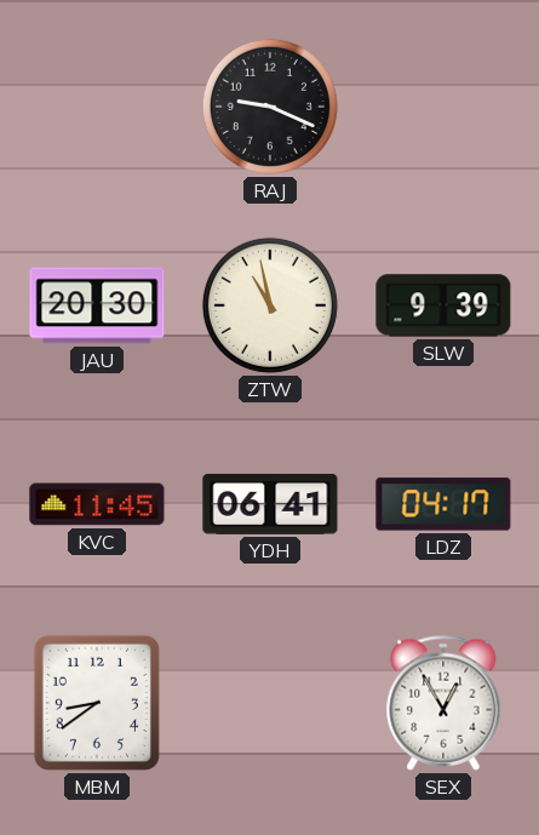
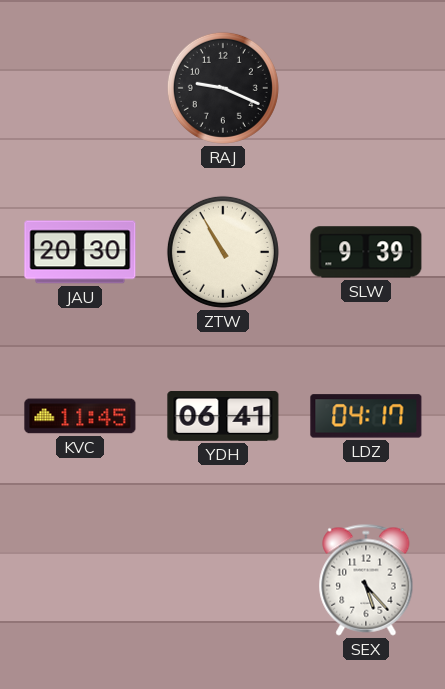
ZTW: 10:58 -> 10:55 (223, 252)
MBM: 8:39 -> none (97, 703)
SEX: 12:55 -> 5:23 (366, 580)
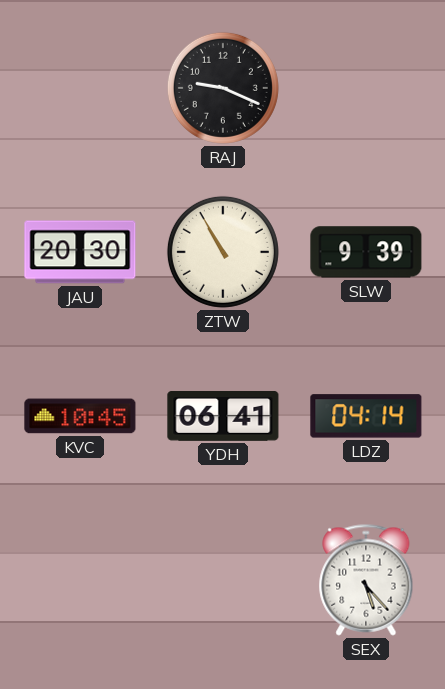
KVC: 11:45 -> 10:45 (80, 416)
LDZ: 04:17 -> 04:14 (366, 416)
